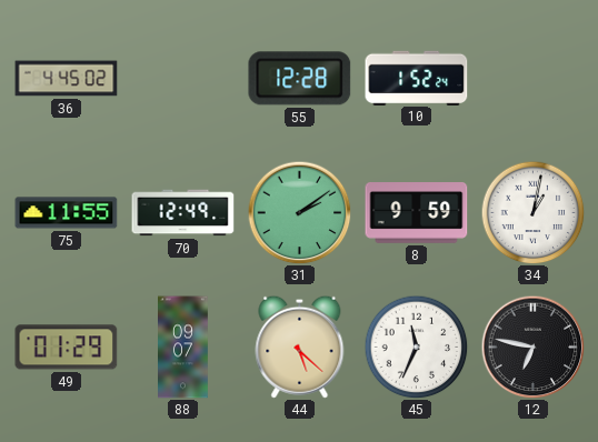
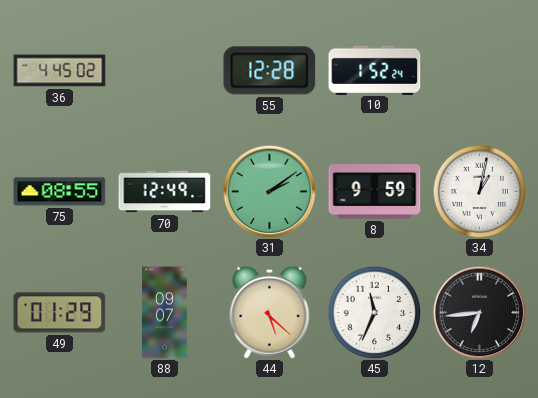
75: 11:55 -> 08:55 (60, 192)
12: 6:47 -> 6:44 (479, 312)
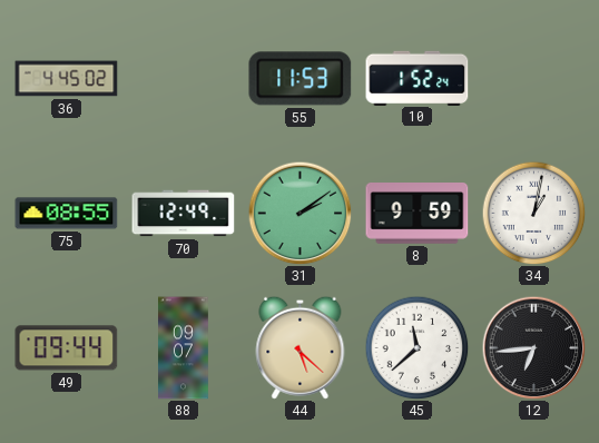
55: 12:28 -> 11:53 (301, 79)
49: 01:29 -> 09:44 (67, 348)
45: 11:34 -> 11:38 (416, 347)
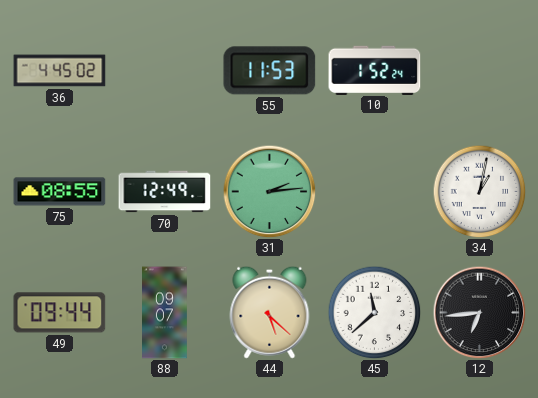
31: 2:09 -> 2:14 (269, 191)
8: 9:59 -> none (418, 214)
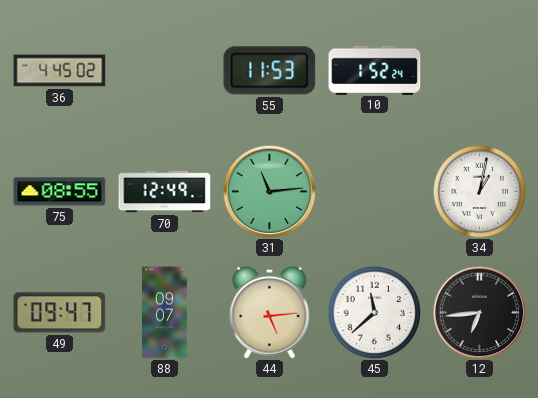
31: 2:14 -> 11:14 (269, 191)
49: 09:44 -> 09:47 (60, 313)
44: 5:22 -> 5:14 (270, 312)
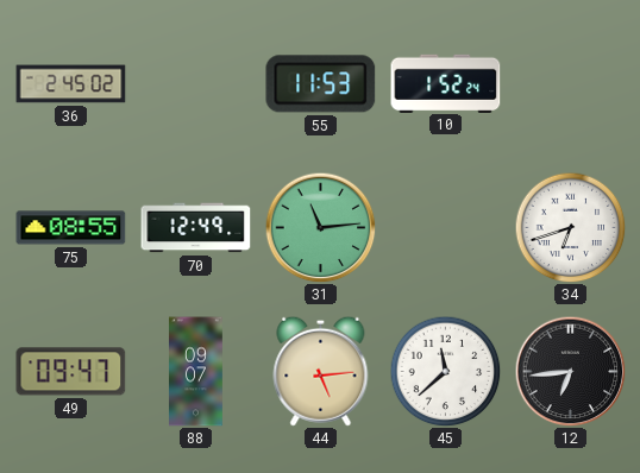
36: 4:45 -> 2:45 (71, 84)
34: 1:02 -> 6:42 (570, 227)
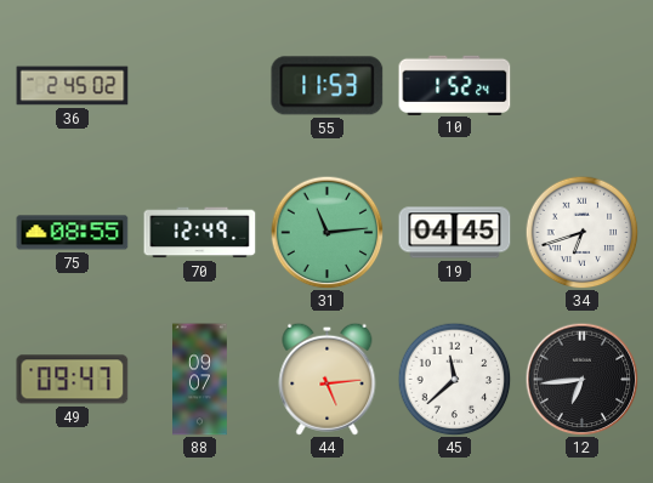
19: none -> 04:45 (455, 233)
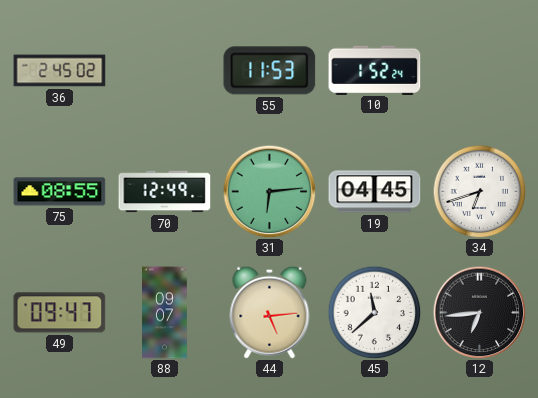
31: 11:14 -> 6:14 (269, 191)
